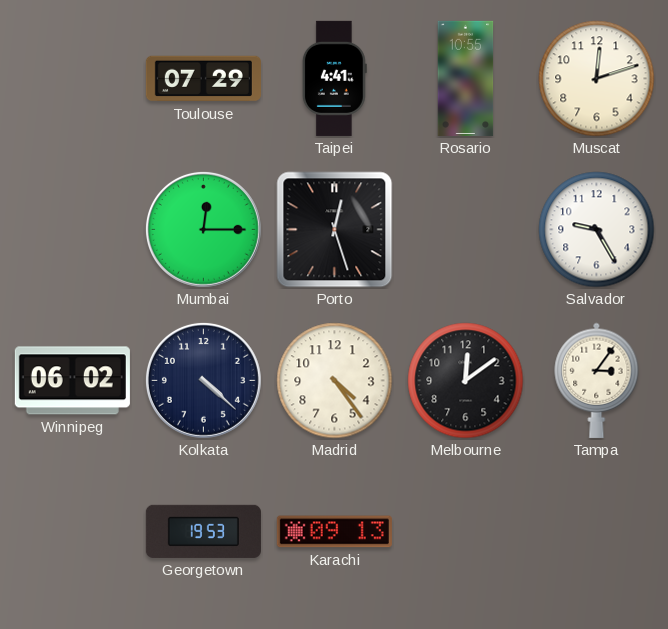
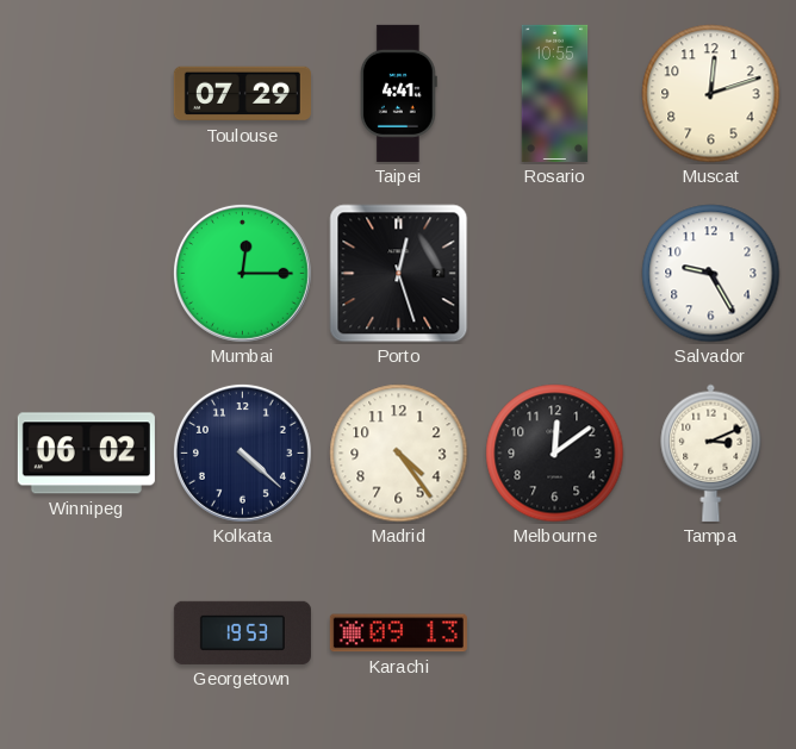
Tampa: 3:06 -> 3:11 (711, 452)
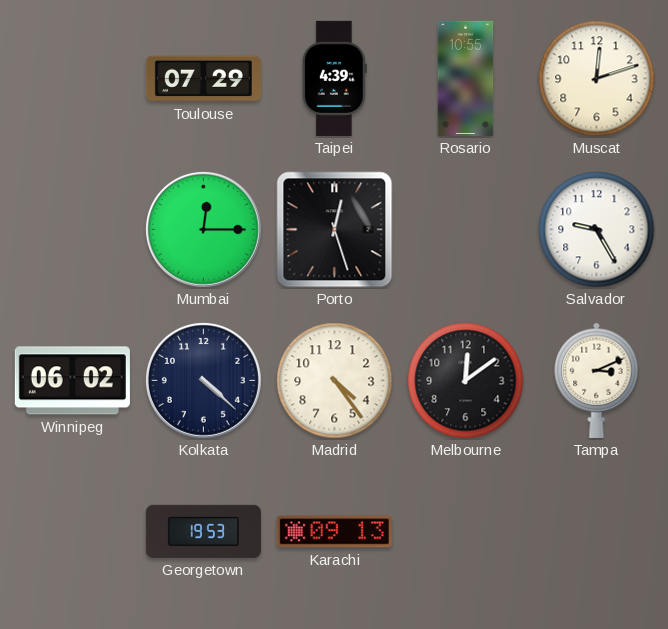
Taipei: 4:41 -> 4:39 (334, 78)
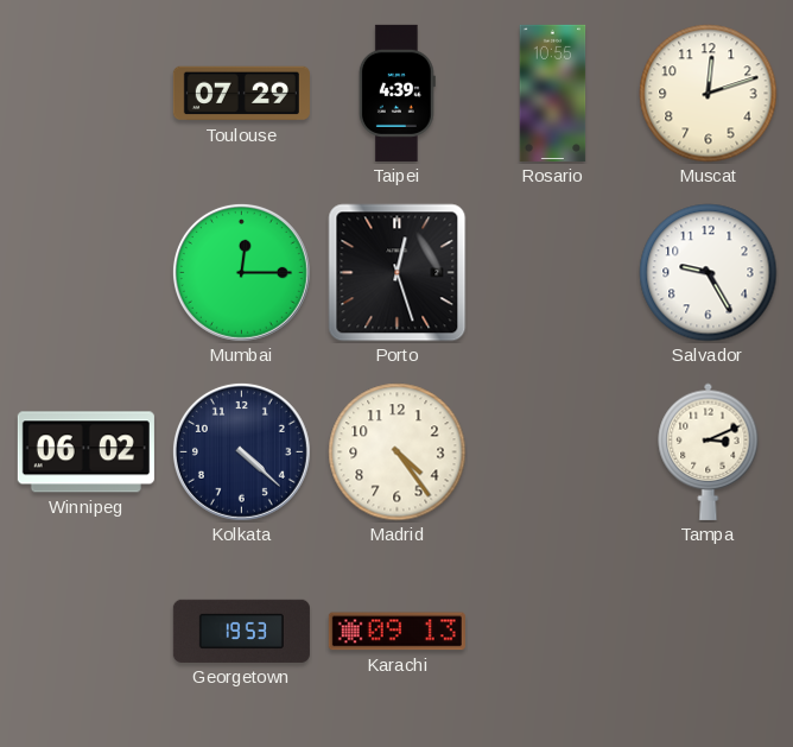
Melbourne: 12:09 -> none (466, 381)
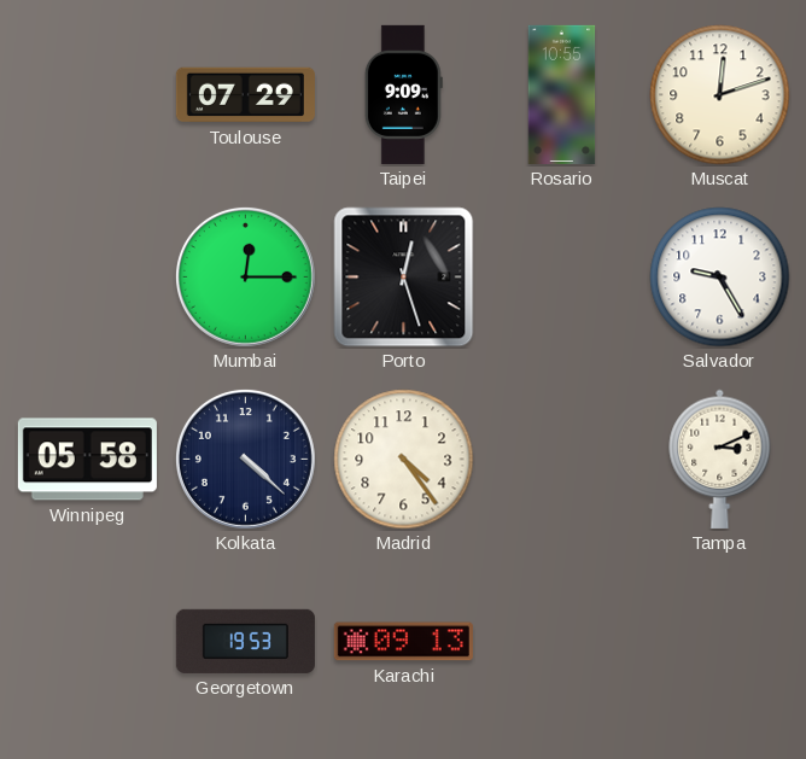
Taipei: 4:39 -> 9:09 (403, 94)
Winnipeg: 06:02 -> 05:58 (87, 460)
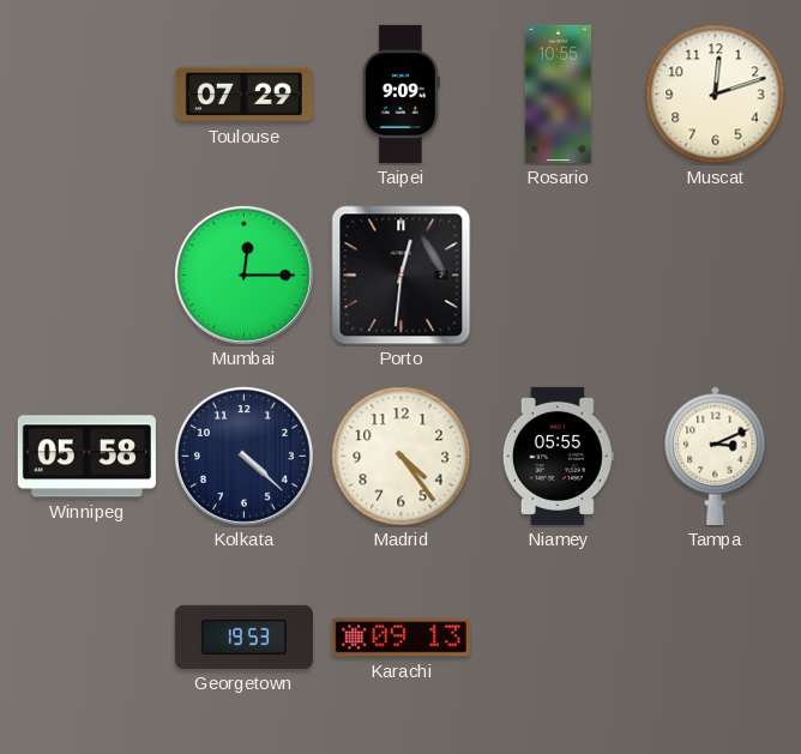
Porto: 12:27 -> 12:31 (402, 276)
Salvador: 9:25 -> none (720, 278)
Niamey: none -> 05:55 (558, 456)
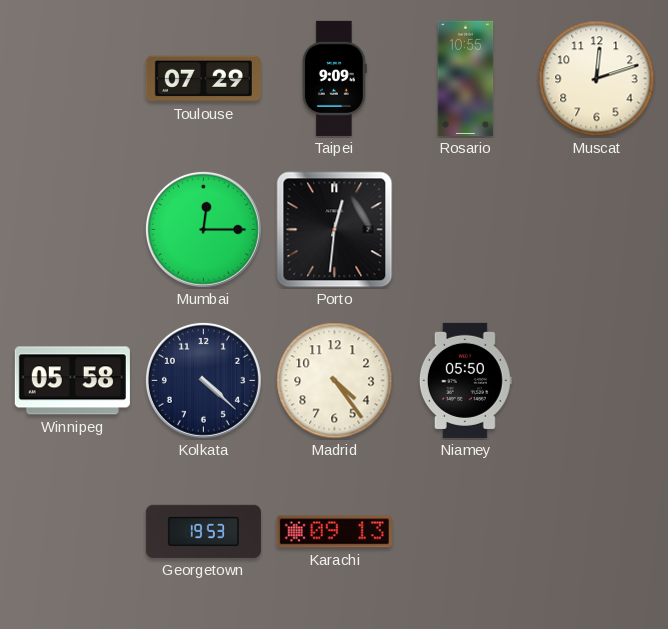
Niamey: 05:55 -> 05:50 (465, 380)
Tampa: 3:11 -> none (716, 456)
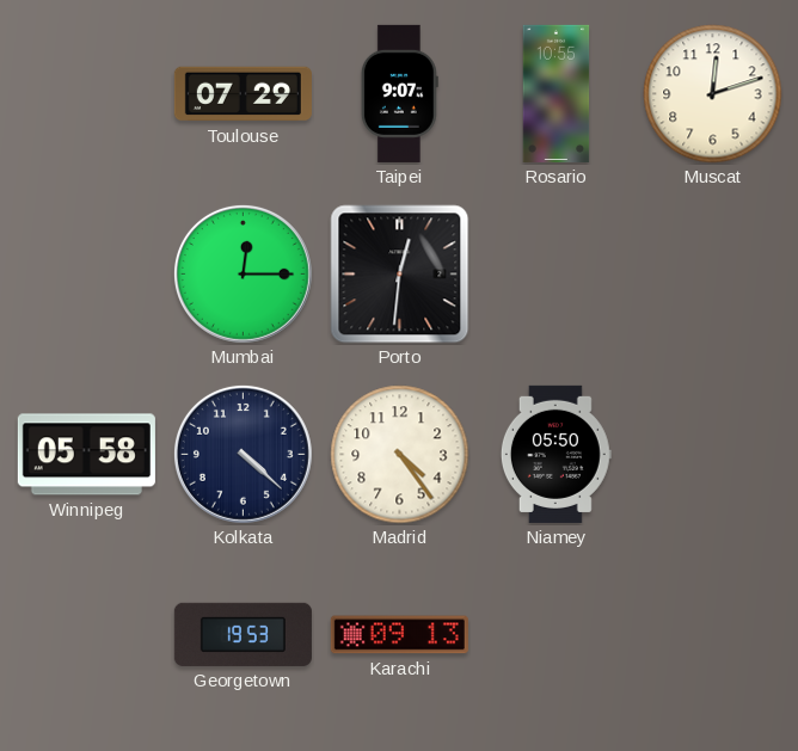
Taipei: 9:09 -> 9:07 (399, 93)
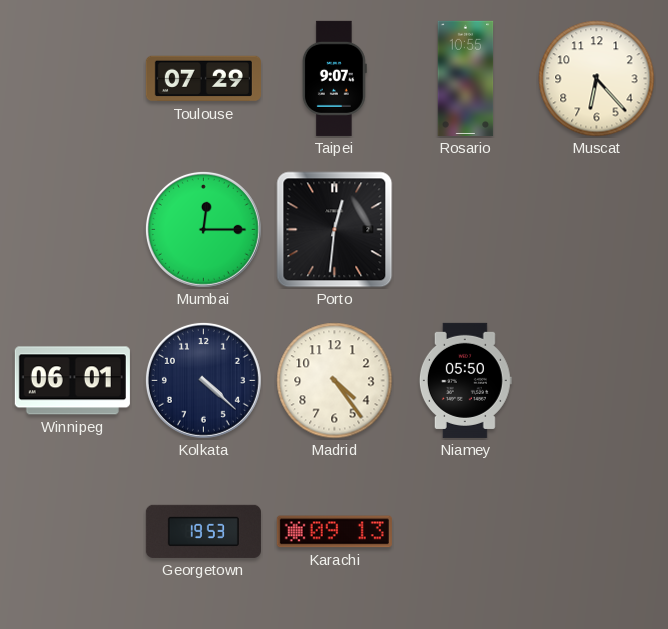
Muscat: 12:12 -> 6:23 (597, 79)
Winnipeg: 05:58 -> 06:01 (72, 381)
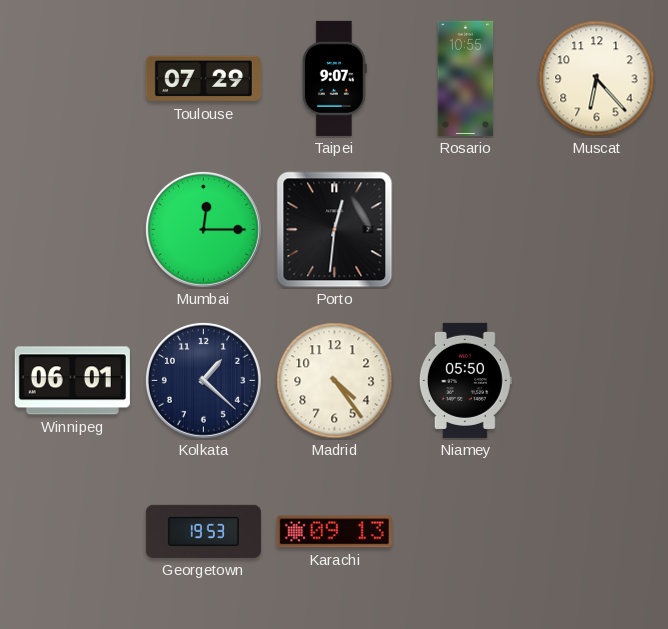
Kolkata: 4:22 -> 1:22 (203, 380)
